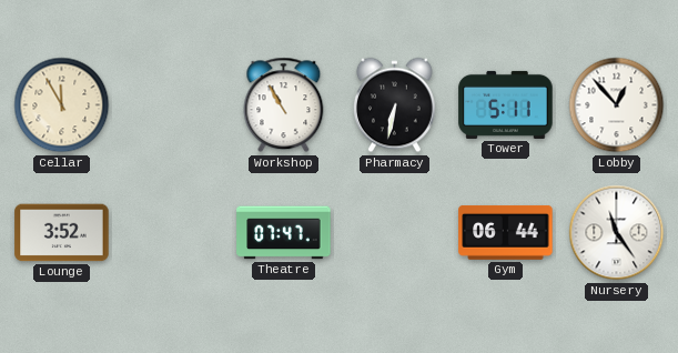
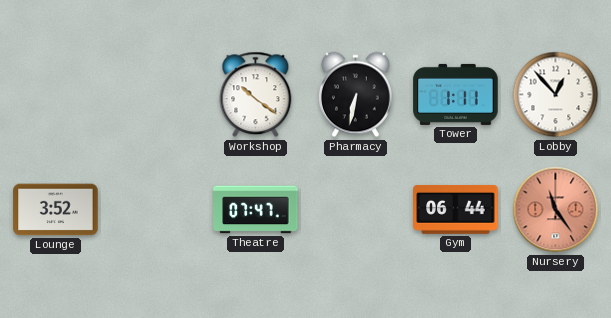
Cellar: 11:55 -> none (62, 105)
Workshop: 10:55 -> 10:21 (256, 95)
Tower: 5:11 -> 1:11 (456, 94)
Nursery dial: white -> salmon (556, 210)
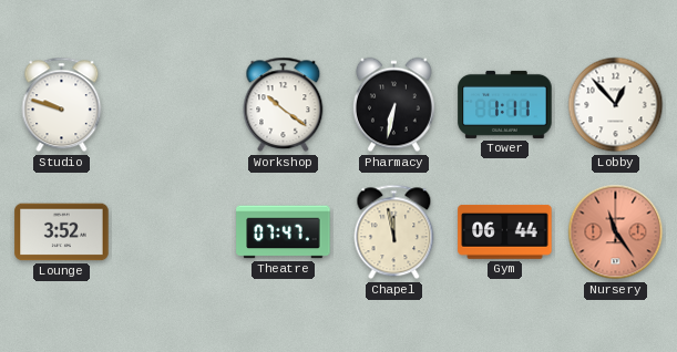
Studio: none -> 9:48 (62, 105)
Chapel: none -> 11:58 (394, 232)
